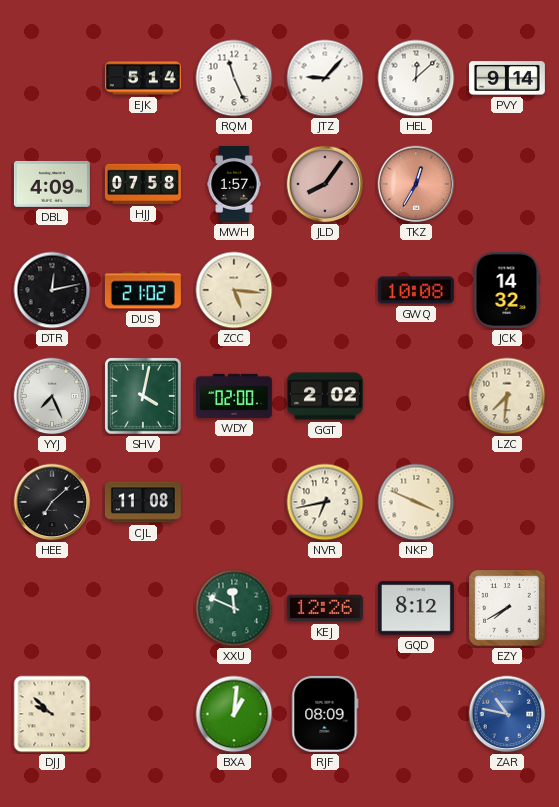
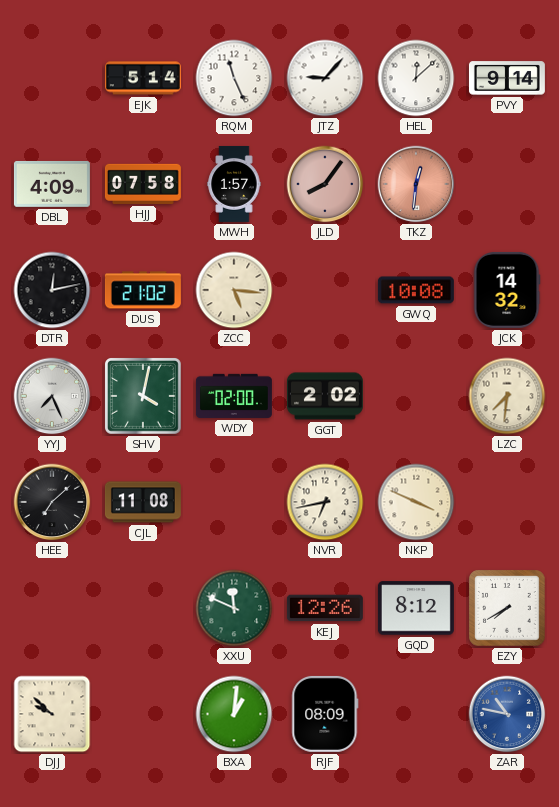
TKZ: 12:35 -> 12:31 (416, 184)
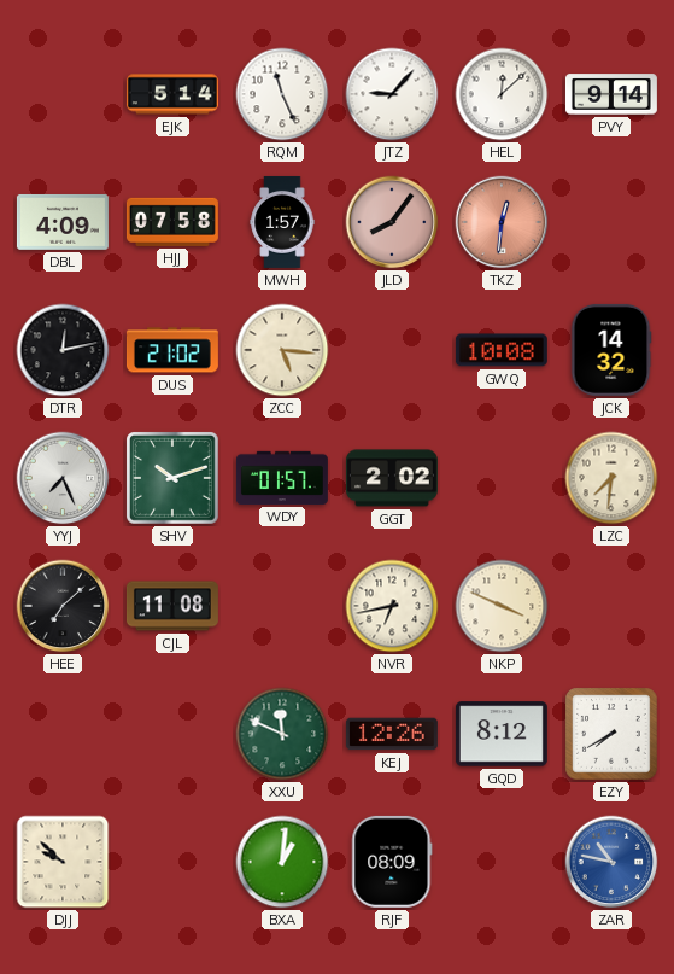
SHV: 4:02 -> 10:12 (174, 479)
WDY: 02:00 -> 01:57 (282, 478)
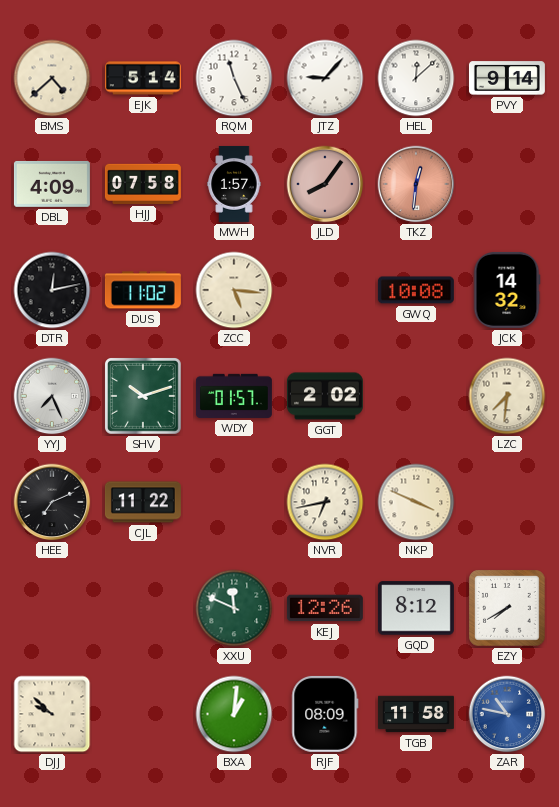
BMS: none -> 4:38 (52, 78)
DUS: 21:02 -> 11:02 (143, 290)
HEE: 7:08 -> 7:11 (52, 502)
CJL: 11:08 -> 11:22 (143, 502)
TGB: none -> 11:58 (416, 714)
